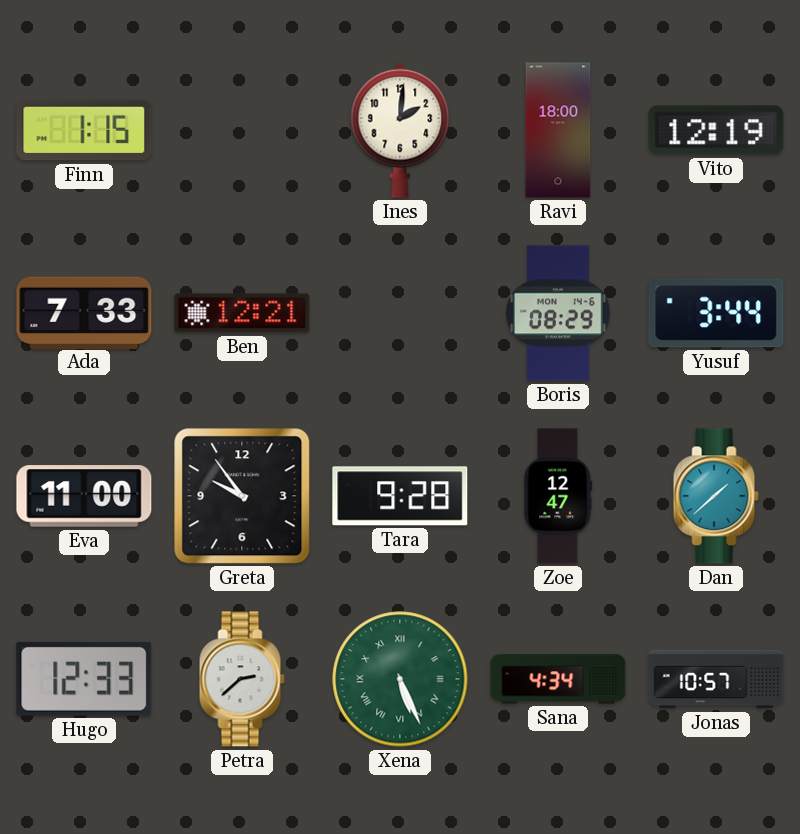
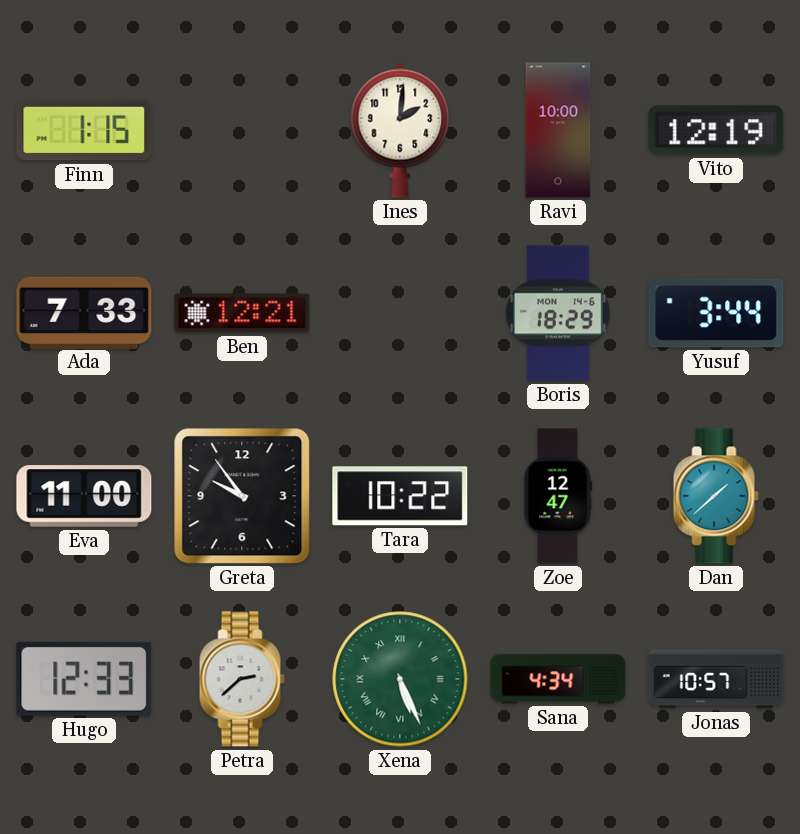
Ravi: 18:00 -> 10:00 (558, 130)
Boris: 08:29 -> 18:29 (559, 313)
Tara: 9:28 -> 10:22 (400, 496)
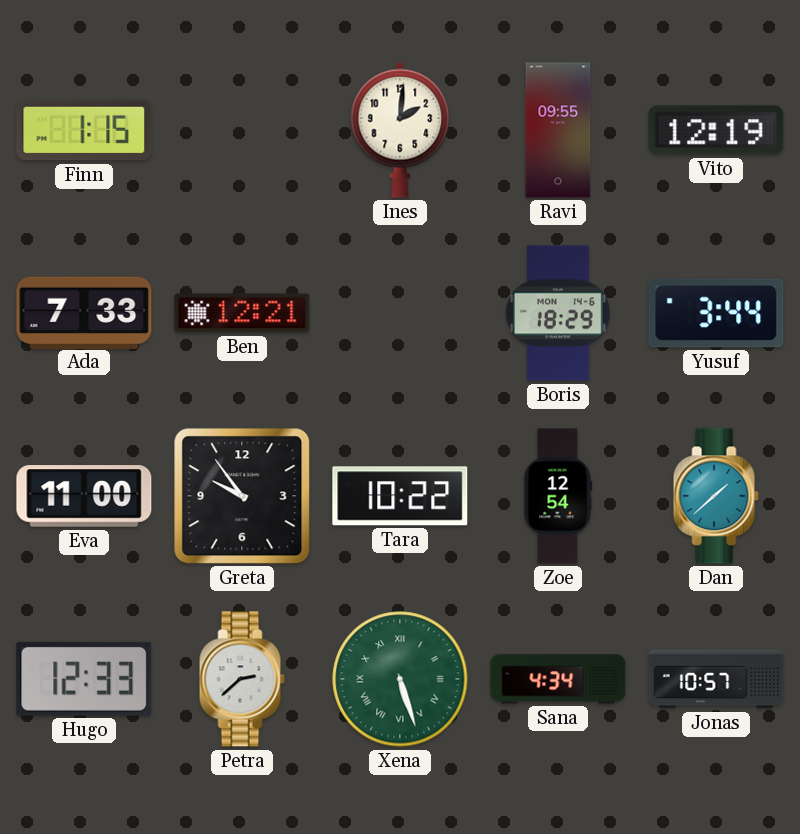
Ravi: 10:00 -> 09:55 (558, 130)
Zoe: 12:47 -> 12:54 (558, 496)
Xena: 5:26 -> 5:27 (400, 679)
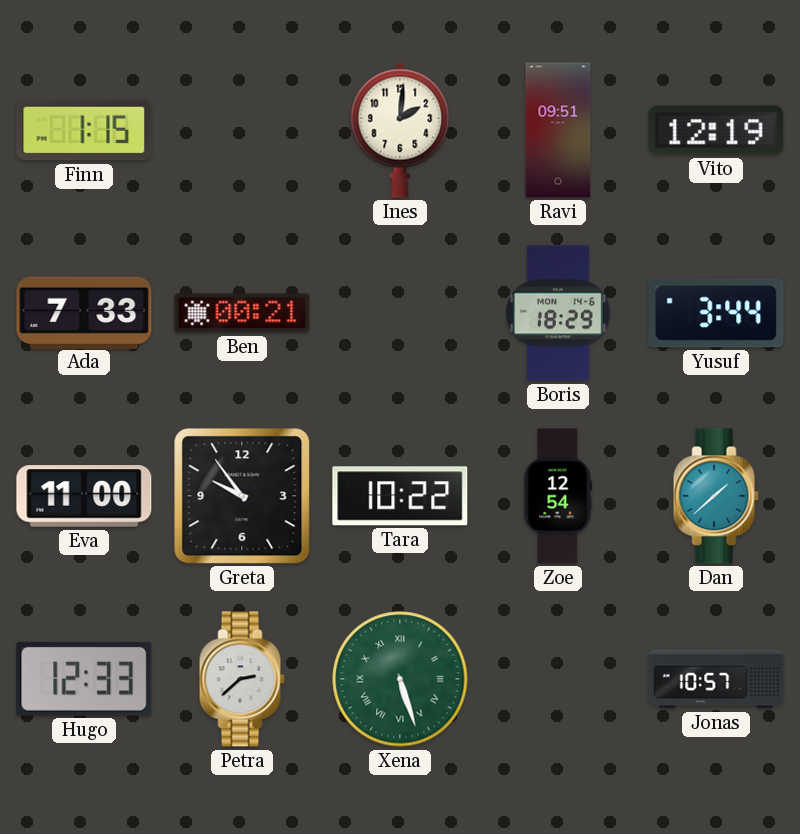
Ravi: 09:55 -> 09:51 (558, 130)
Ben: 12:21 -> 00:21 (242, 313)
Sana: 4:34 -> none (558, 679)
